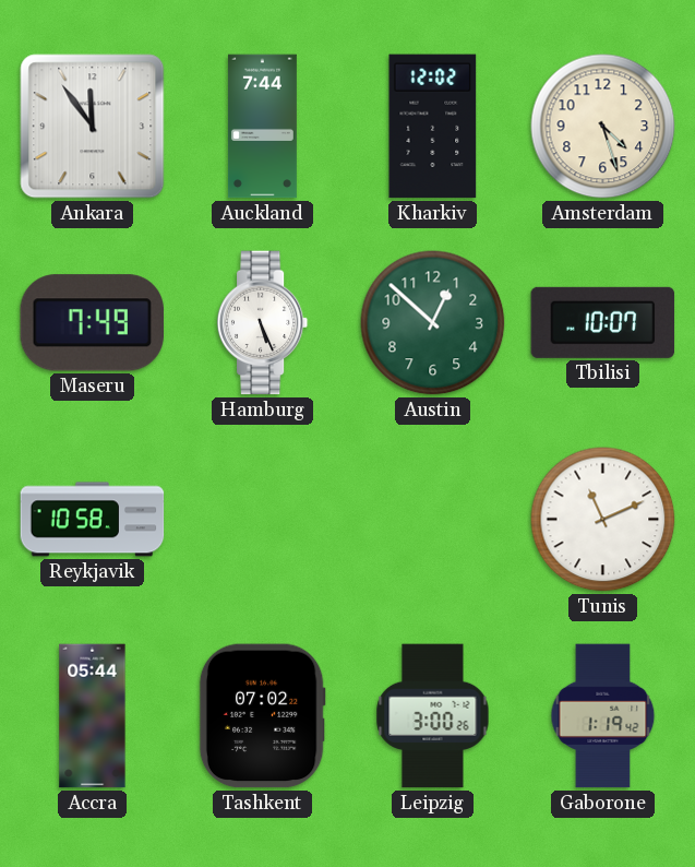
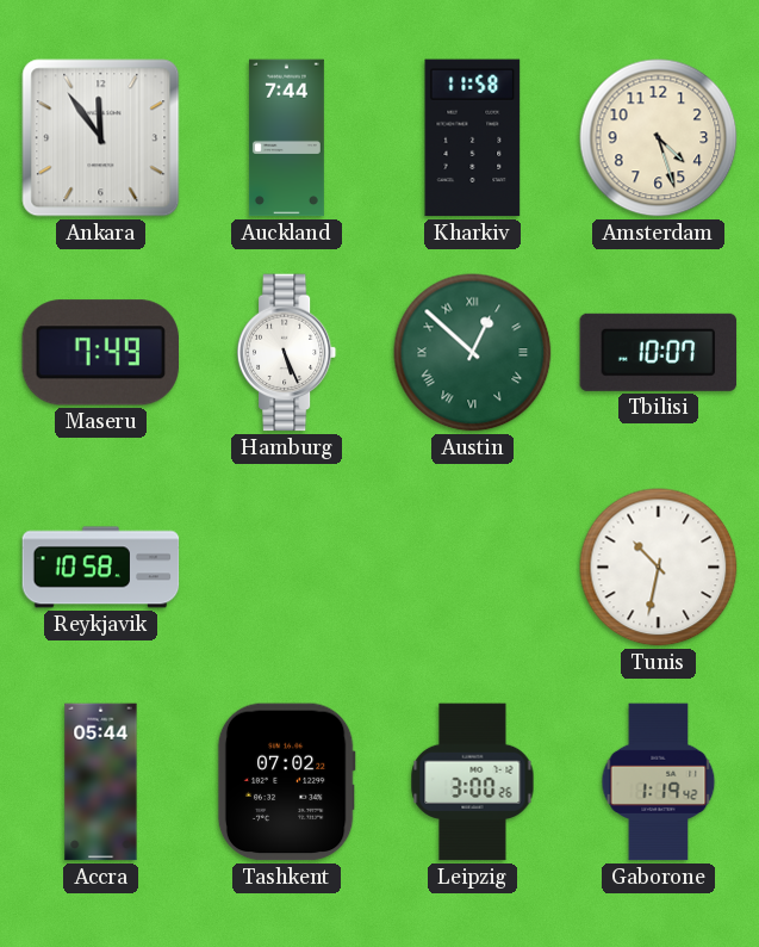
Kharkiv: 12:02 -> 11:58 (473, 138)
Austin numerals: Arabic -> Roman (473, 353)
Tunis: 11:11 -> 10:32 (659, 568)
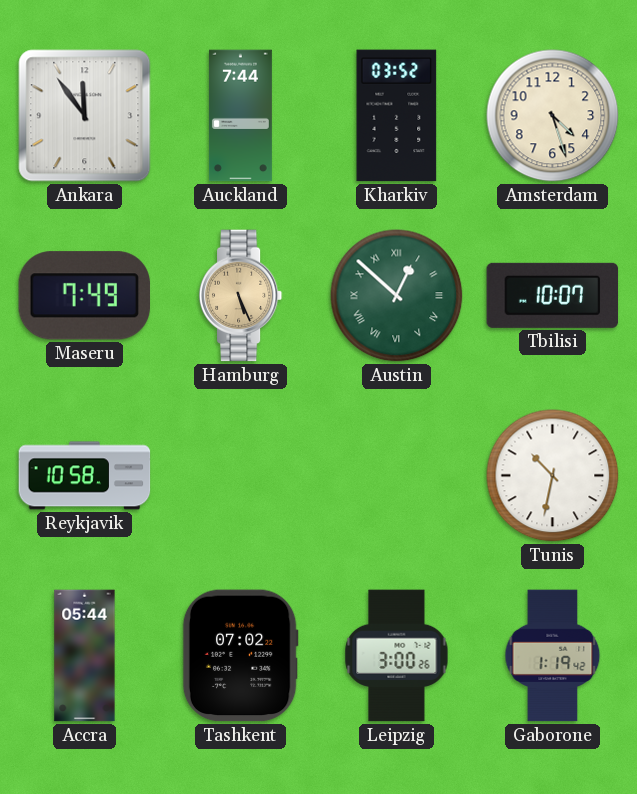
Kharkiv: 11:58 -> 03:52 (397, 116)
Hamburg dial: white -> champagne (241, 296)
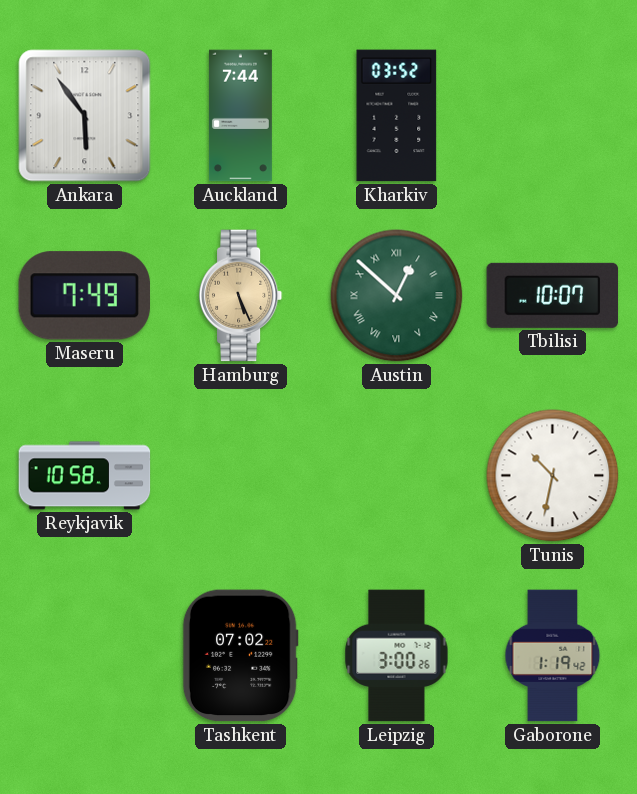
Ankara: 11:54 -> 5:54 (85, 116)
Amsterdam: 4:27 -> none (553, 116)
Accra: 05:44 -> none (85, 656)
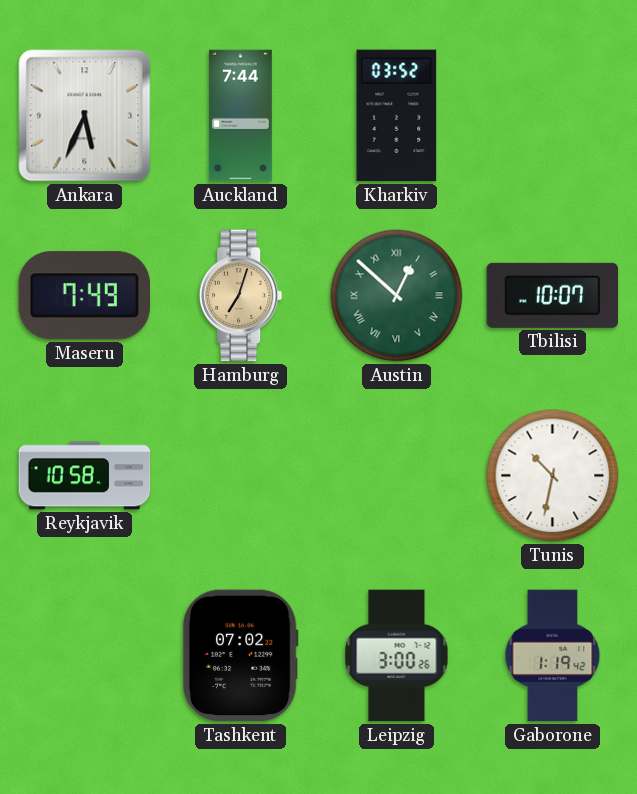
Ankara: 5:54 -> 5:34 (85, 116)
Hamburg: 5:26 -> 7:03 (241, 296)
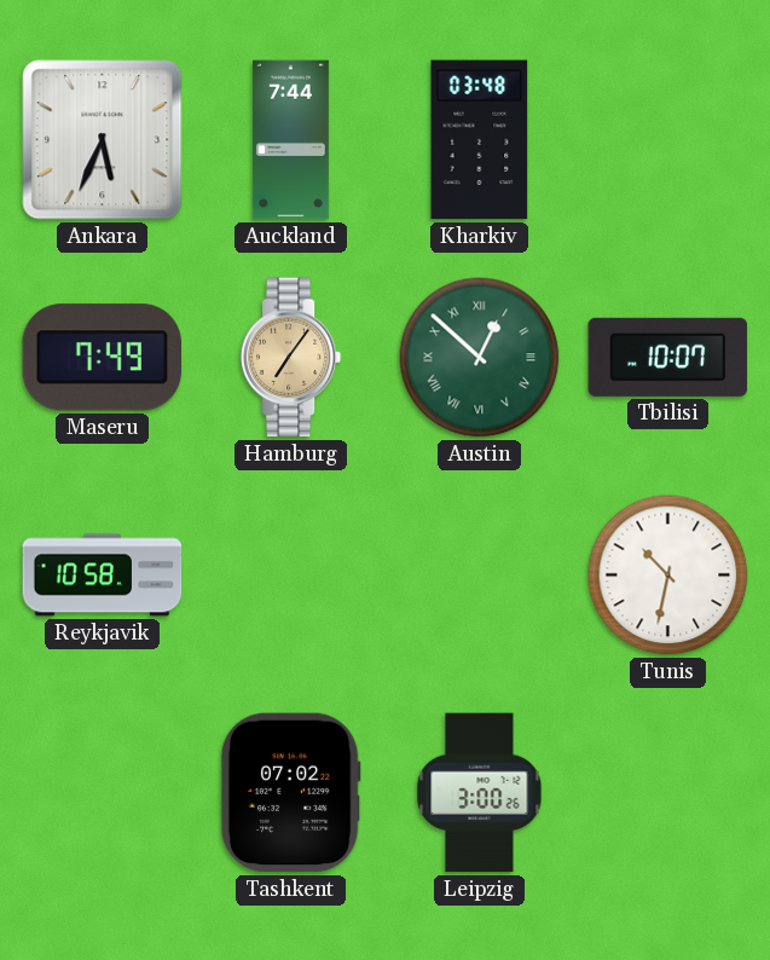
Kharkiv: 03:52 -> 03:48 (480, 140)
Hamburg: 7:03 -> 7:06 (291, 358)
Gaborone: 1:19 -> none (553, 656)
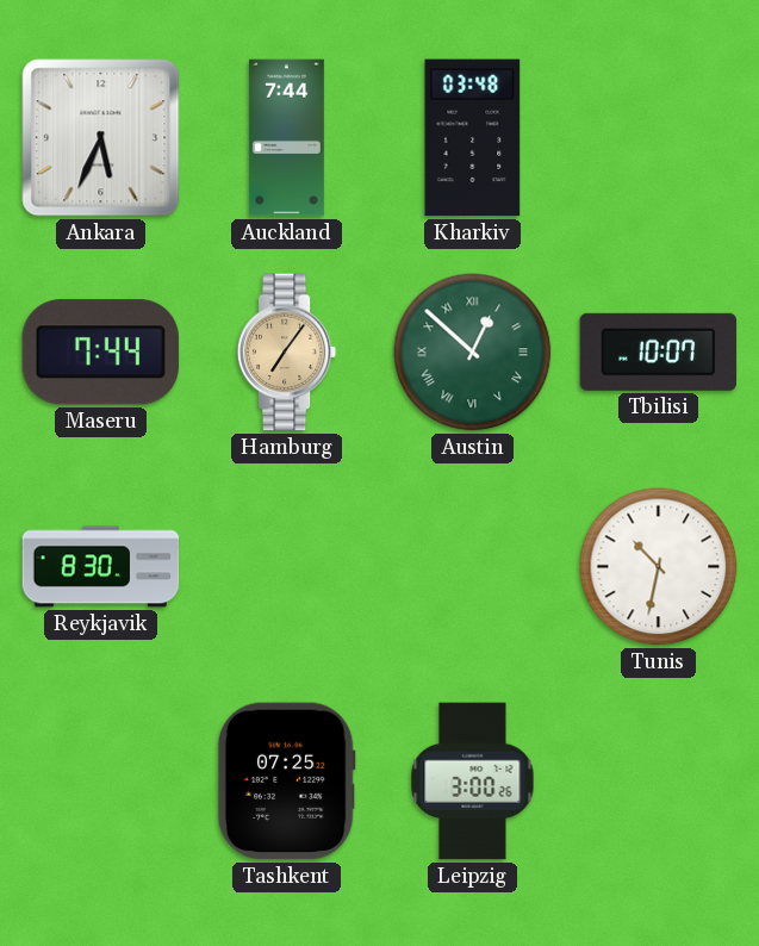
Maseru: 7:49 -> 7:44 (100, 353)
Reykjavik: 10:58 -> 8:30 (101, 567)
Tashkent: 07:02 -> 07:25 (286, 782)
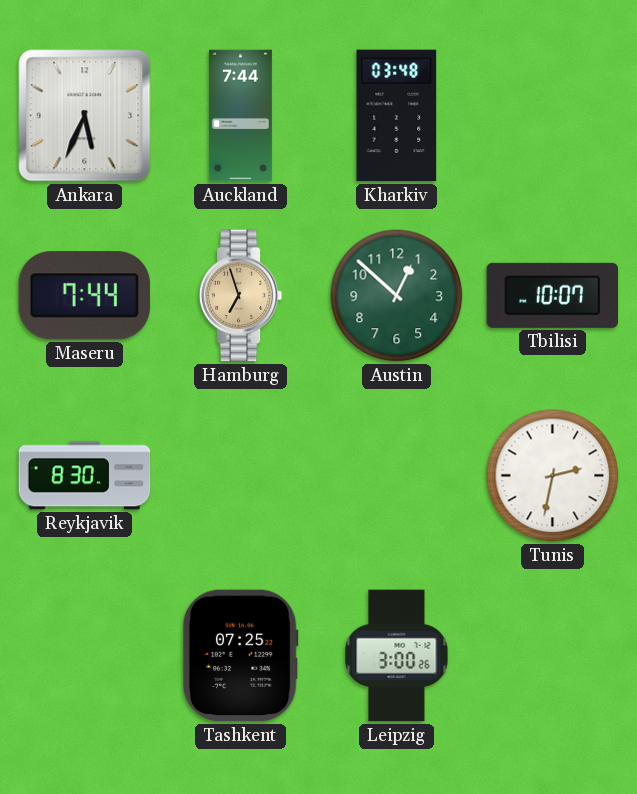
Hamburg: 7:06 -> 6:57 (241, 296)
Austin numerals: Roman -> Arabic (397, 296)
Tunis: 10:32 -> 2:32 (553, 476)
